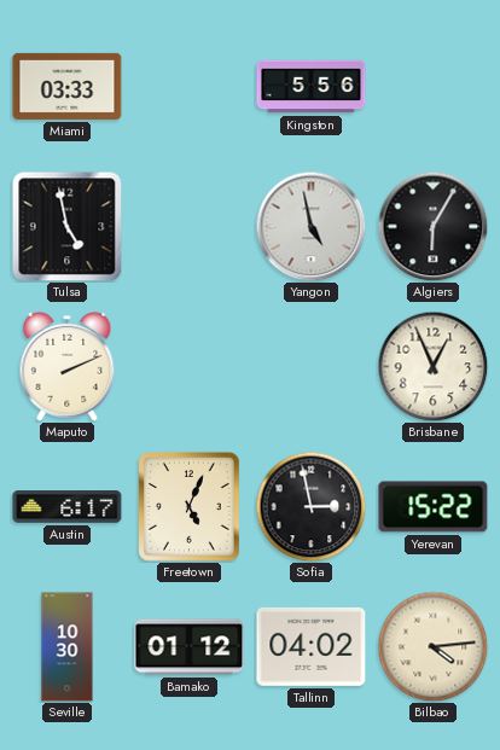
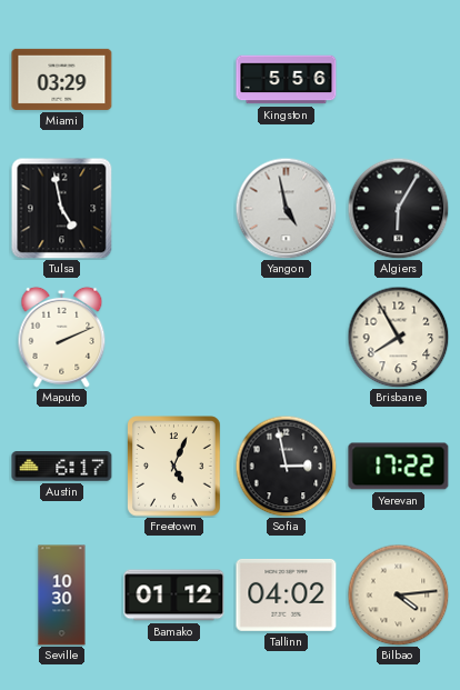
Miami: 03:33 -> 03:29 (62, 79)
Brisbane: 12:56 -> 7:55 (398, 337)
Yerevan: 15:22 -> 17:22 (399, 467)
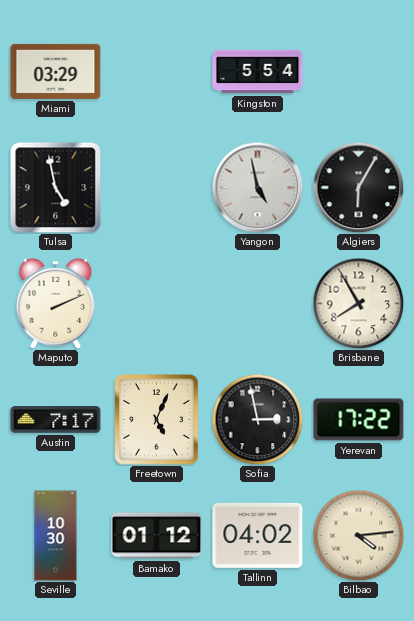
Kingston: 5:56 -> 5:54 (258, 72)
Austin: 6:17 -> 7:17 (56, 420)
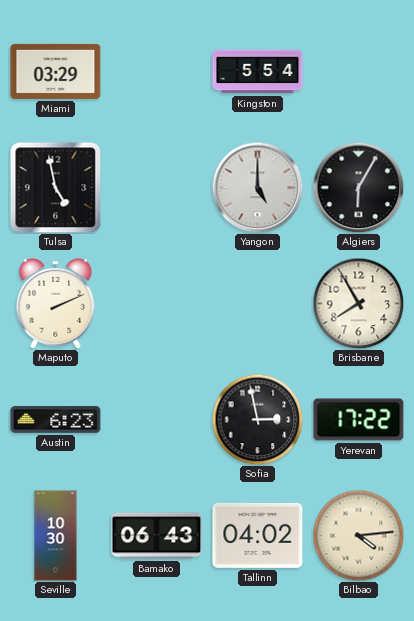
Yangon: 4:58 -> 5:00 (257, 187)
Austin: 7:17 -> 6:23 (56, 420)
Freetown: 5:04 -> none (157, 420)
Bamako: 01:12 -> 06:43 (157, 536)
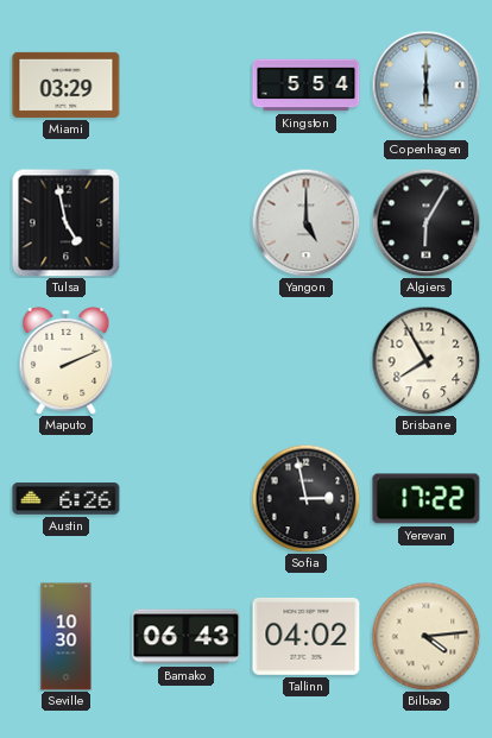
Copenhagen: none -> 6:00 (425, 84)
Austin: 6:23 -> 6:26 (67, 499)
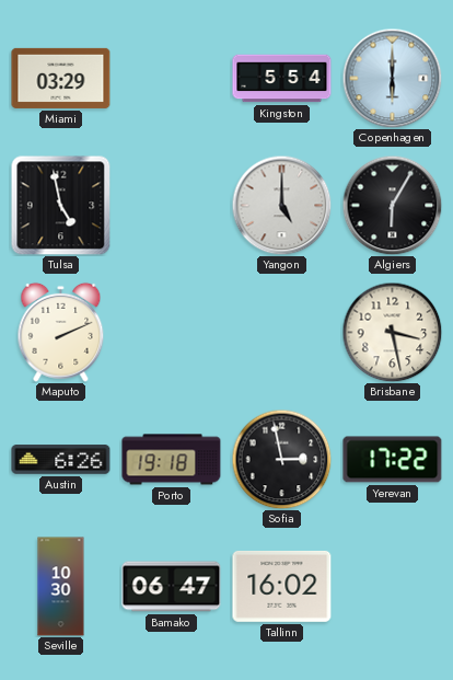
Brisbane: 7:55 -> 3:28 (392, 332)
Porto: none -> 19:18 (172, 460)
Bamako: 06:43 -> 06:47 (172, 587)
Tallinn: 04:02 -> 16:02 (282, 586)
Bilbao: 4:14 -> none (425, 636)
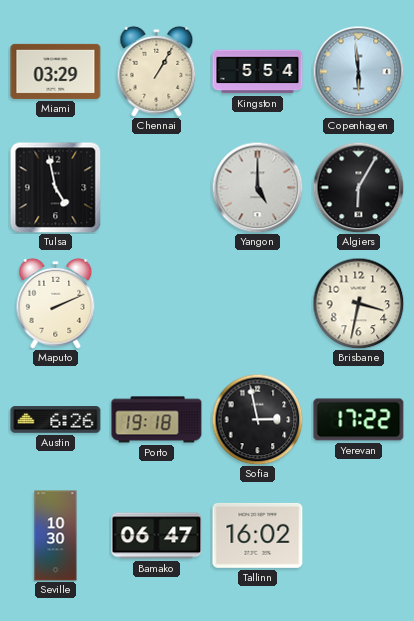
Chennai: none -> 1:05 (157, 71)
Copenhagen: 6:00 -> 5:59 (358, 71)
Brisbane: 3:28 -> 3:32 (358, 303)
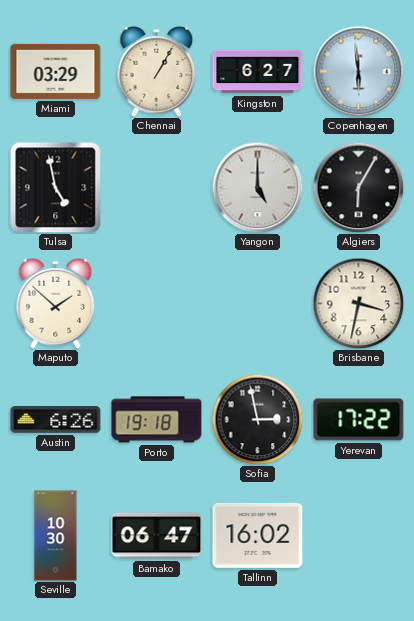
Kingston: 5:54 -> 6:27 (258, 72)
Maputo: 2:11 -> 1:52 (56, 303)
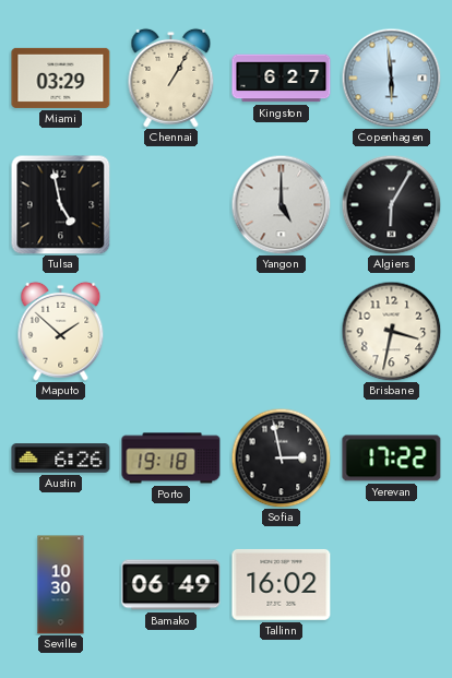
Bamako: 06:47 -> 06:49 (171, 585)
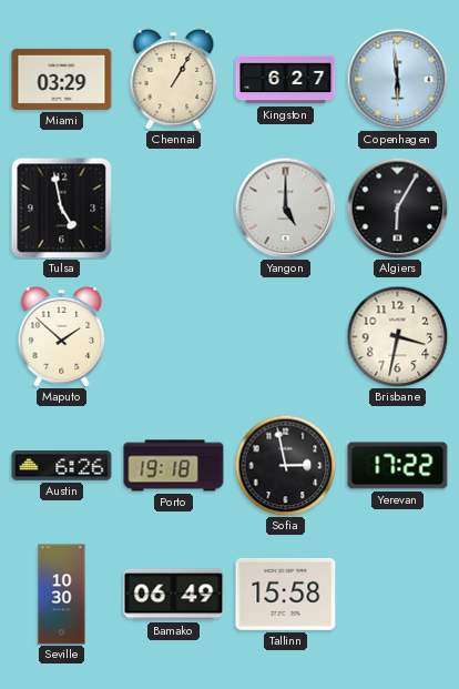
Tallinn: 16:02 -> 15:58 (286, 594)
